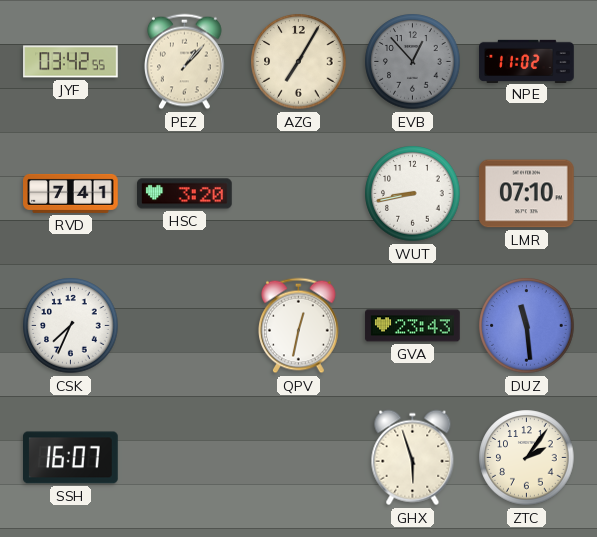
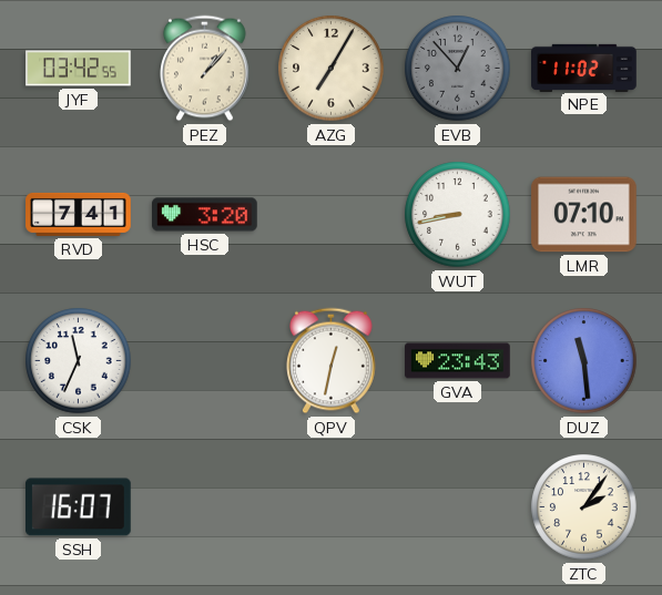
CSK: 7:34 -> 11:34 (79, 361)
GHX: 5:57 -> none (413, 458)
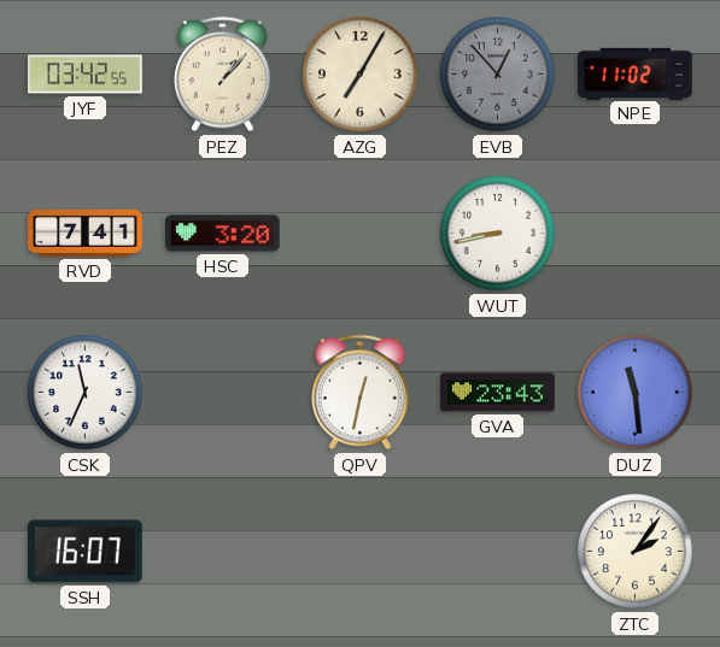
LMR: 07:10 -> none (584, 215)
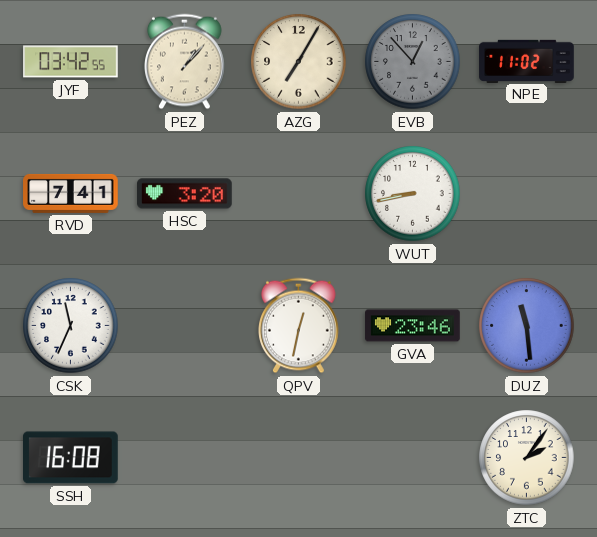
GVA: 23:43 -> 23:46 (413, 326)
SSH: 16:07 -> 16:08 (71, 458)
